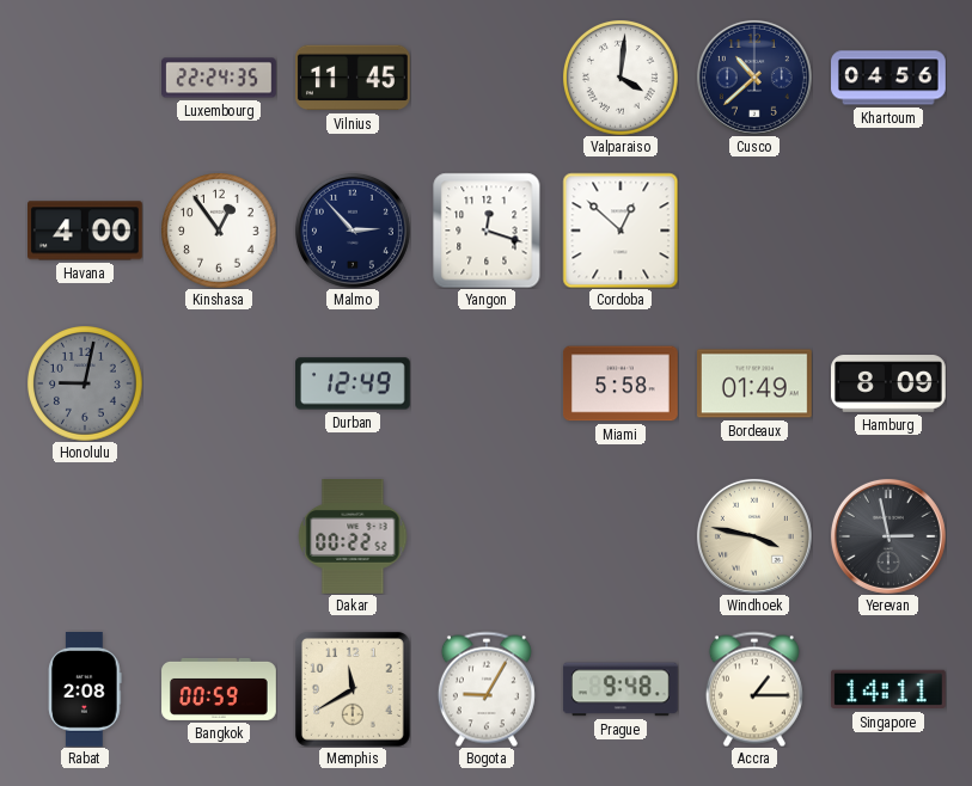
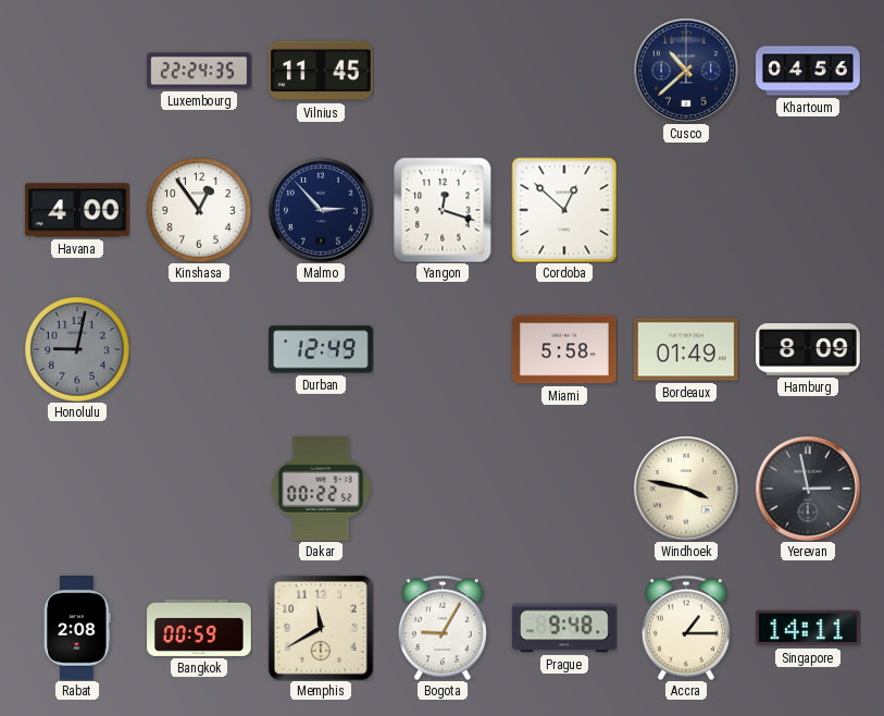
Valparaiso: 4:01 -> none (621, 78)
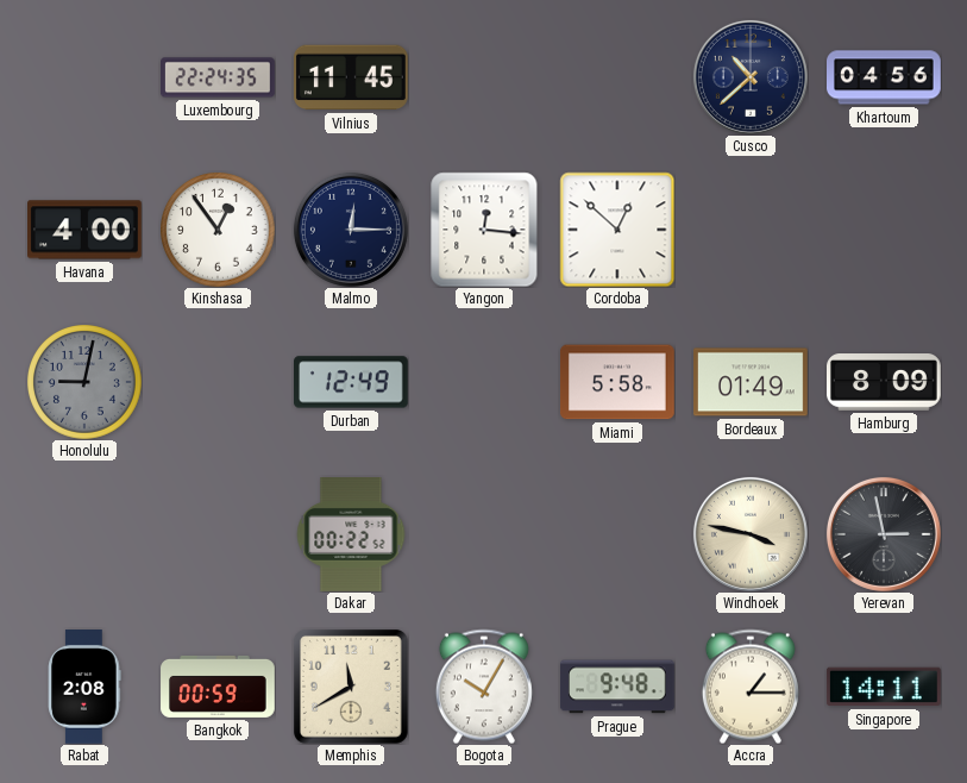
Malmo: 2:53 -> 12:15 (351, 230)
Yangon: 12:18 -> 12:16 (484, 230)
Bogota: 9:05 -> 10:05 (484, 687)
